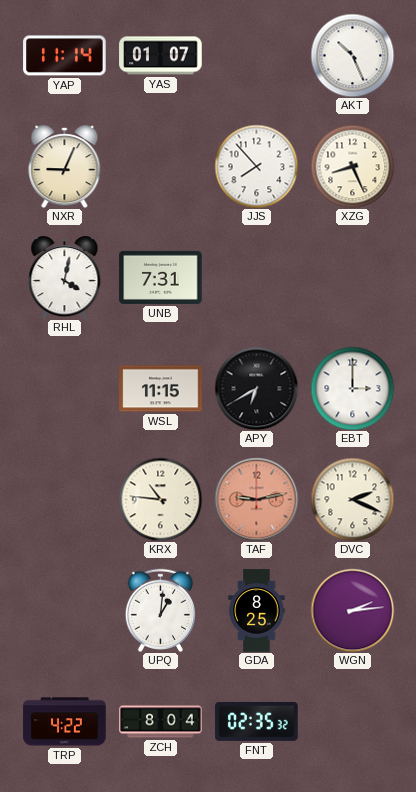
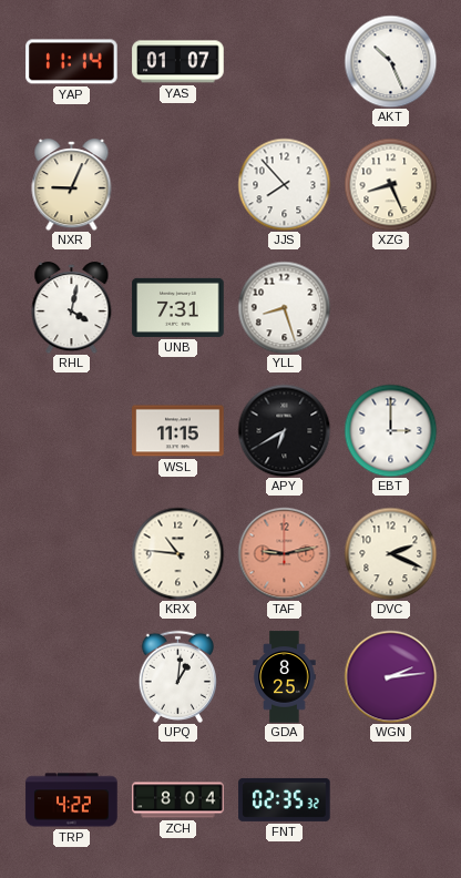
YLL: none -> 8:27 (284, 307)
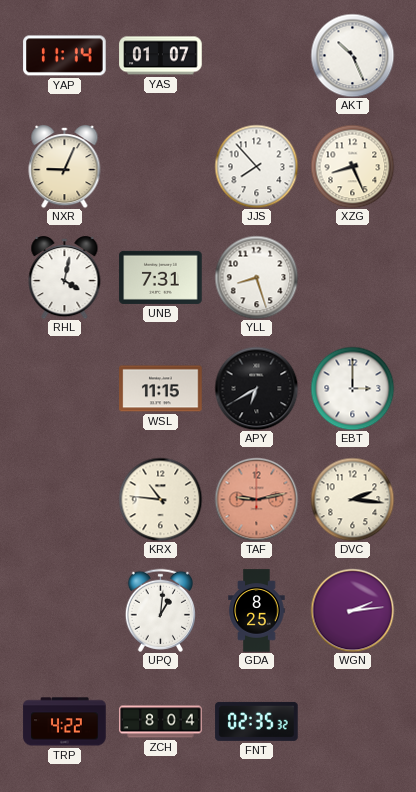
DVC: 2:19 -> 2:16 (352, 499)
